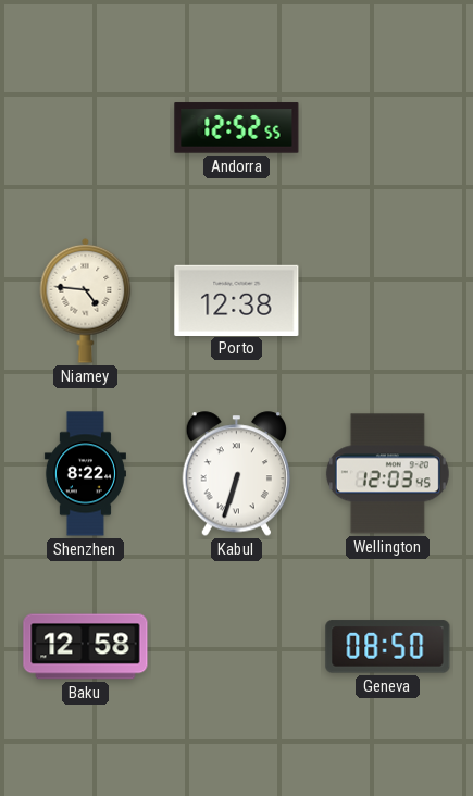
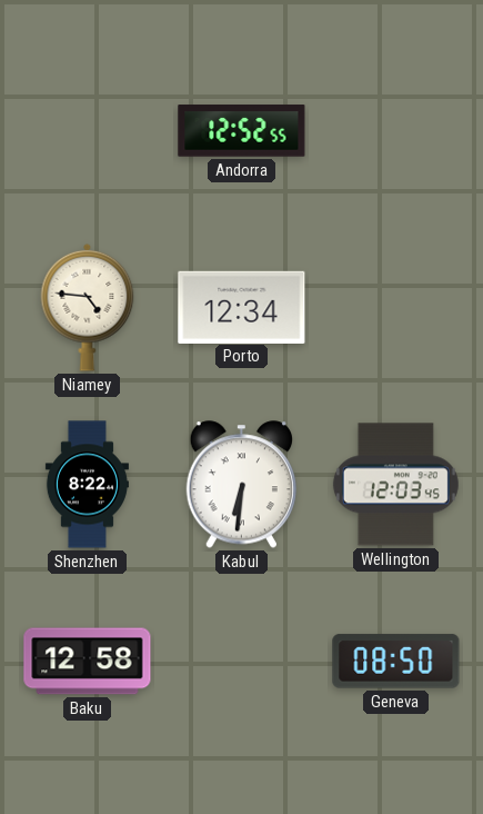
Porto: 12:38 -> 12:34 (242, 307)
Kabul: 6:33 -> 6:31 (242, 485)
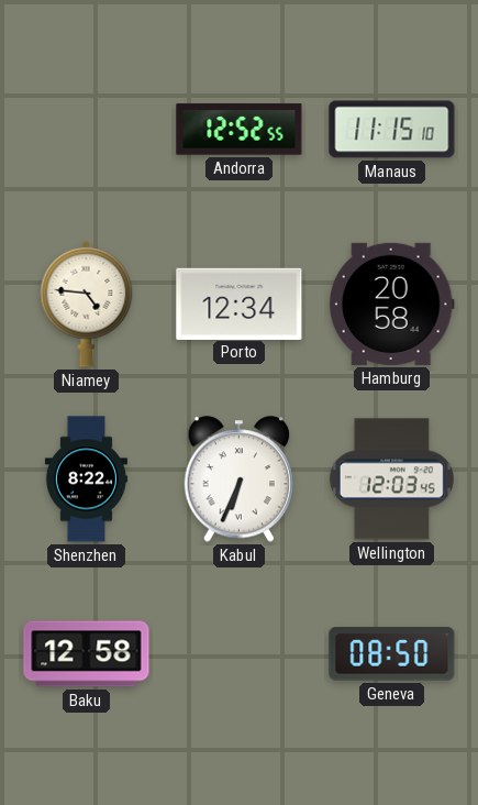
Manaus: none -> 11:15 (392, 130)
Hamburg: none -> 20:58 (391, 304)
Kabul: 6:31 -> 6:34 (240, 479)
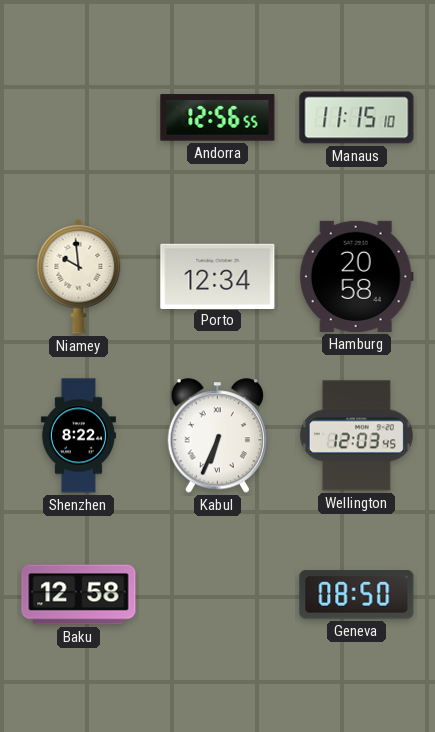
Andorra: 12:52 -> 12:56 (218, 118)
Niamey: 4:46 -> 9:59 (79, 276)
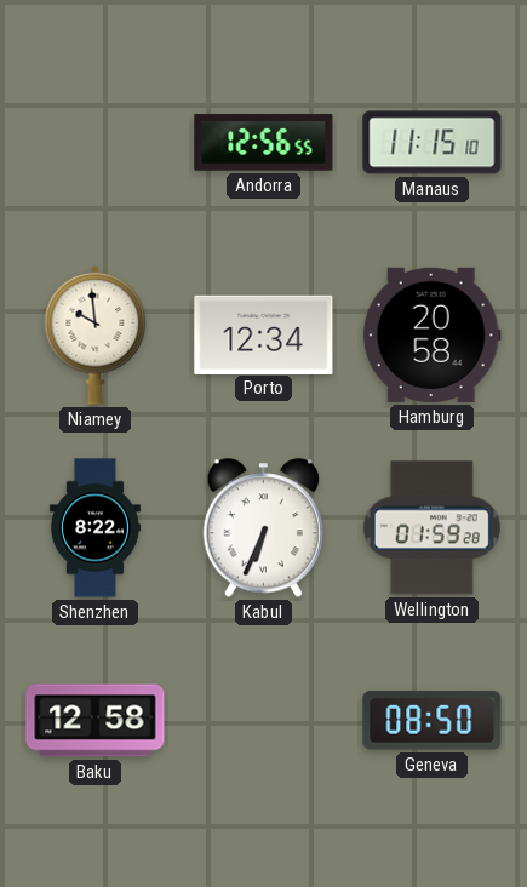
Wellington: 12:03 -> 01:59 (431, 528)
